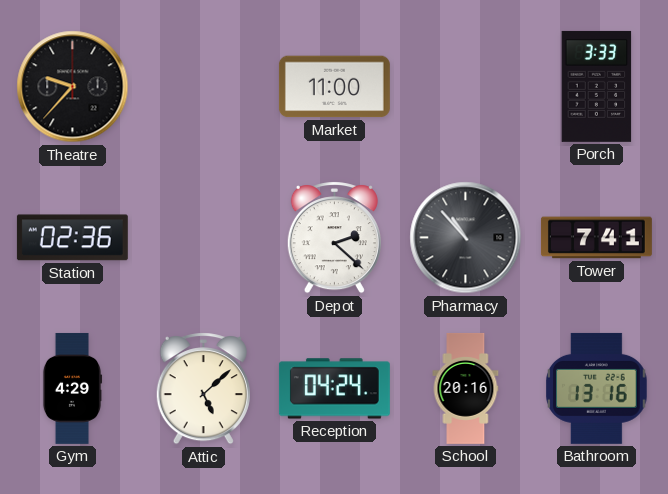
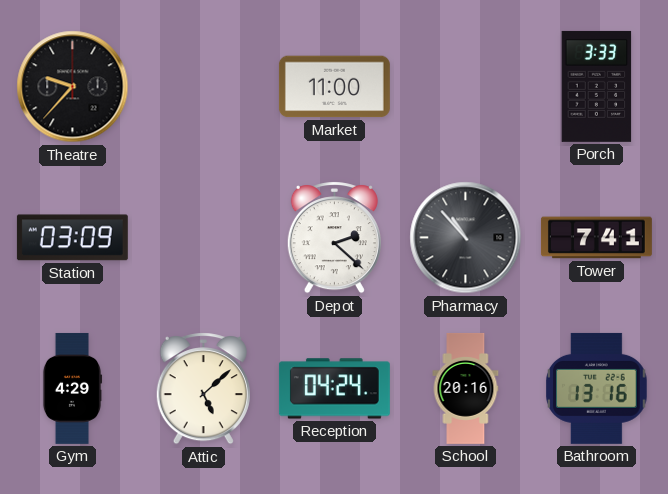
Station: 02:36 -> 03:09 (72, 238)
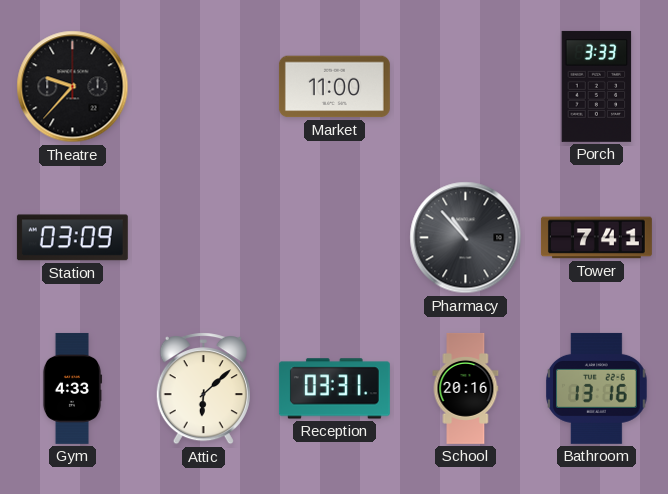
Depot: 2:22 -> none (334, 238)
Gym: 4:29 -> 4:33 (72, 388)
Attic: 5:08 -> 6:08 (203, 389)
Reception: 04:24 -> 03:31 (334, 389)
